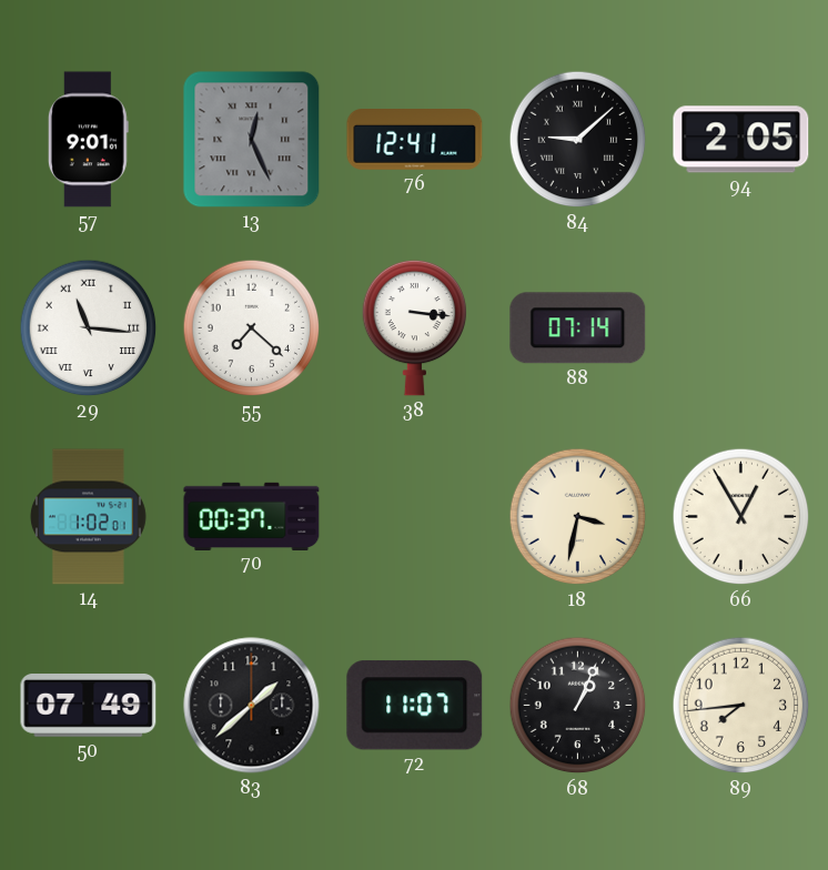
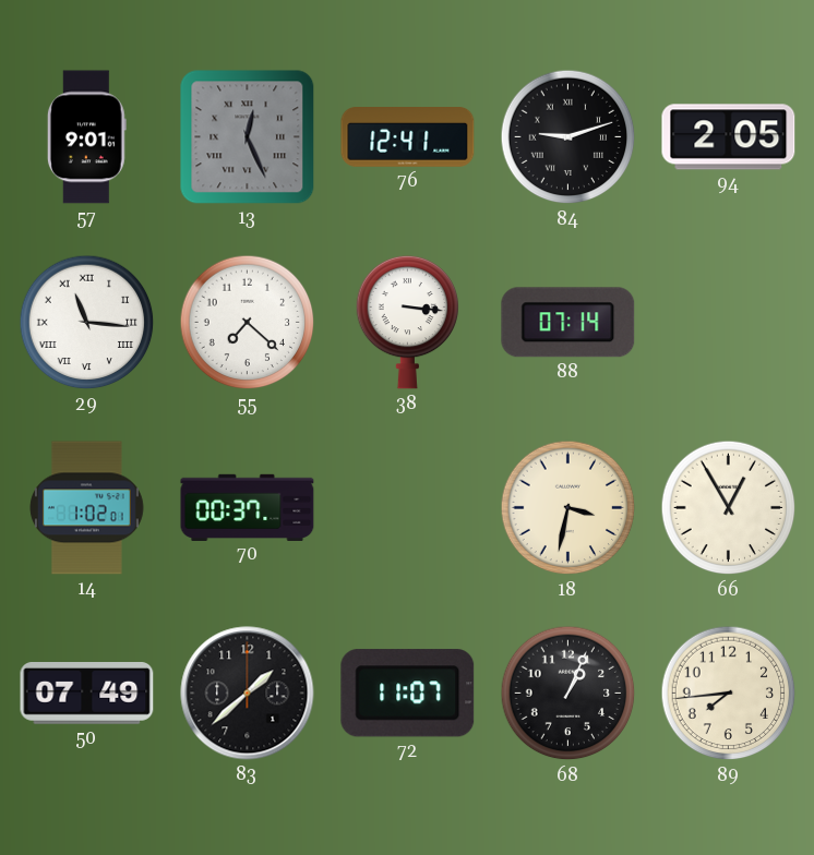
84: 9:08 -> 9:12 (568, 137)
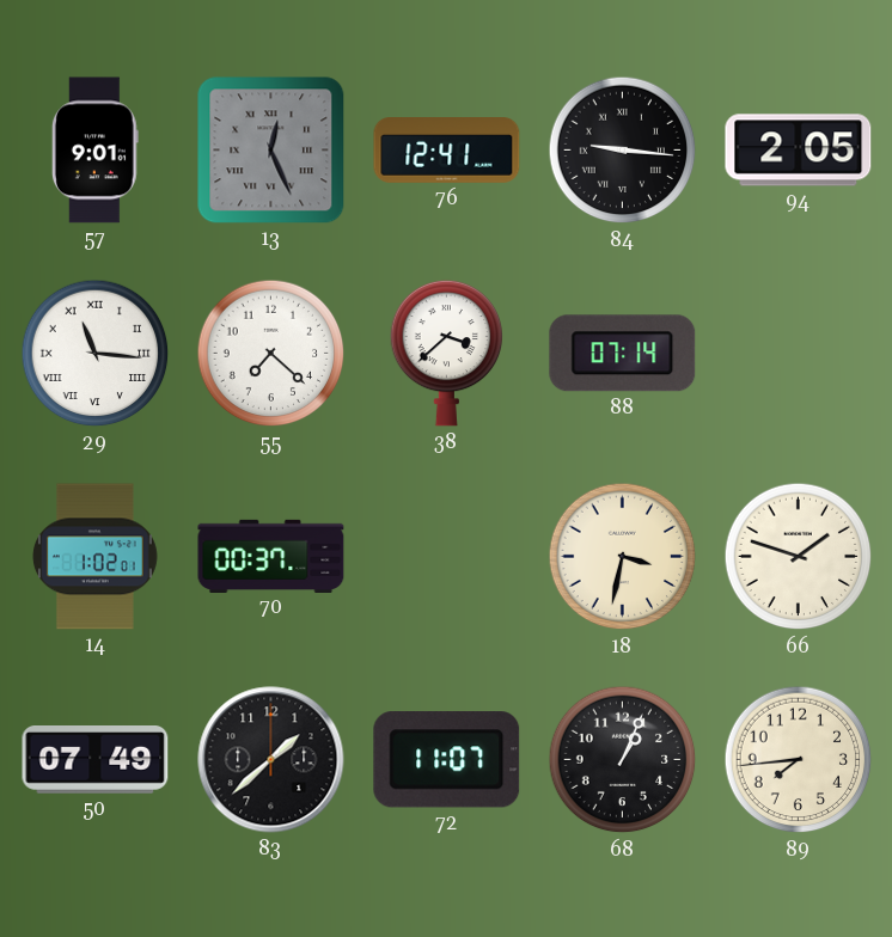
84: 9:12 -> 9:16 (623, 151)
38: 3:16 -> 3:38 (447, 353)
66: 12:55 -> 1:48 (799, 557)
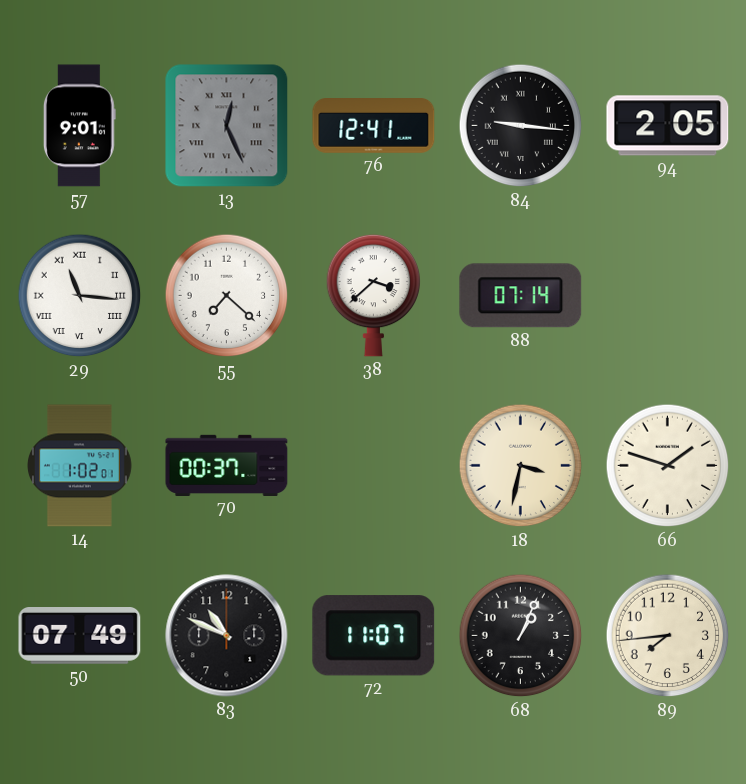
83: 1:38 -> 10:49 (227, 636)
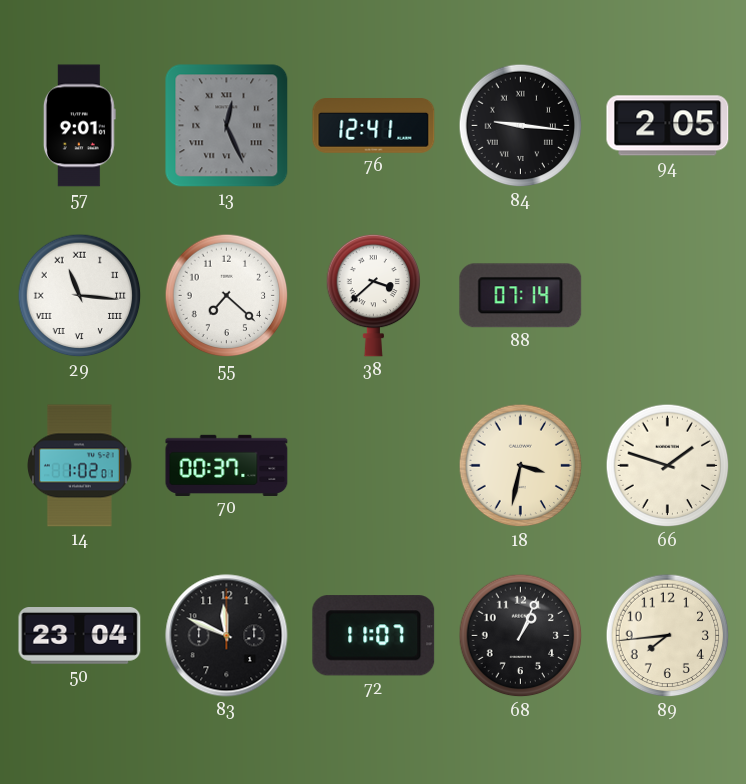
50: 07:49 -> 23:04 (80, 636)
83: 10:49 -> 11:49 (227, 636)
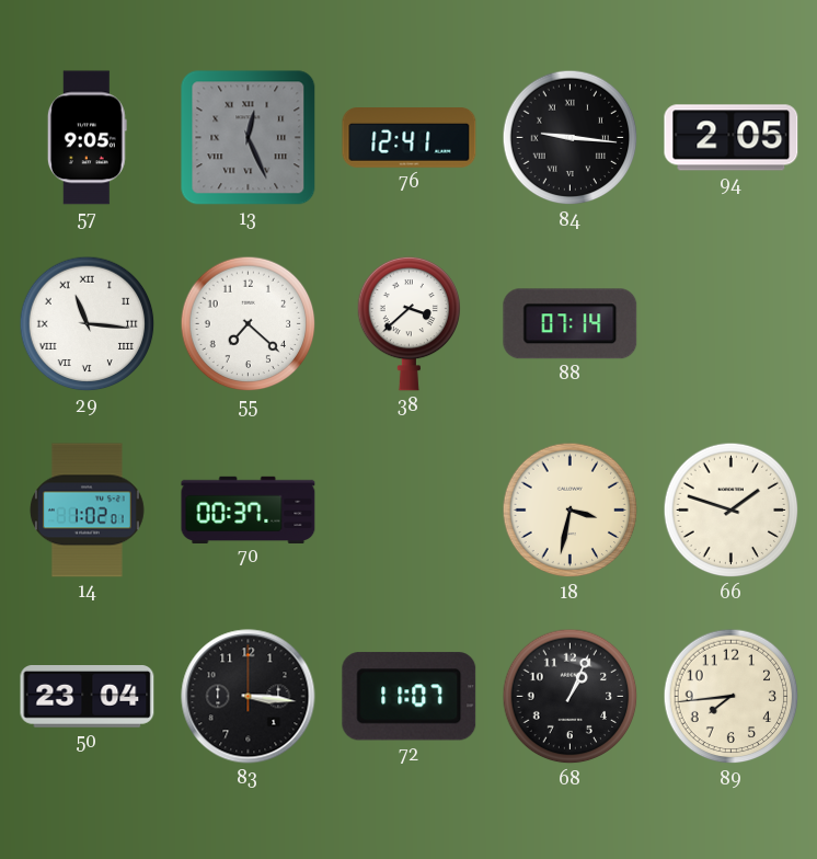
57: 9:01 -> 9:05 (87, 138)
83: 11:49 -> 3:16 (249, 697)
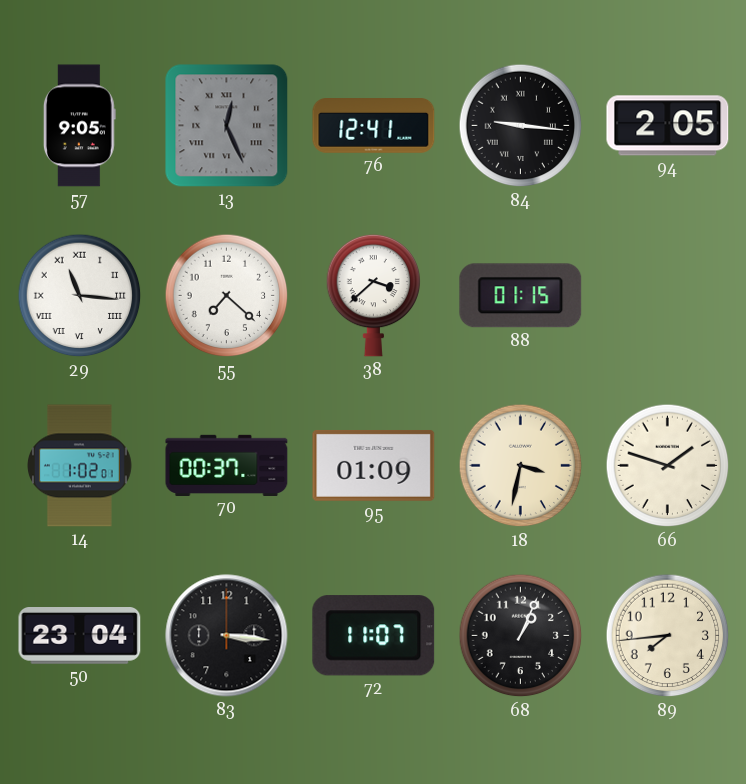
88: 07:14 -> 01:15 (521, 296)
95: none -> 01:09 (374, 465)
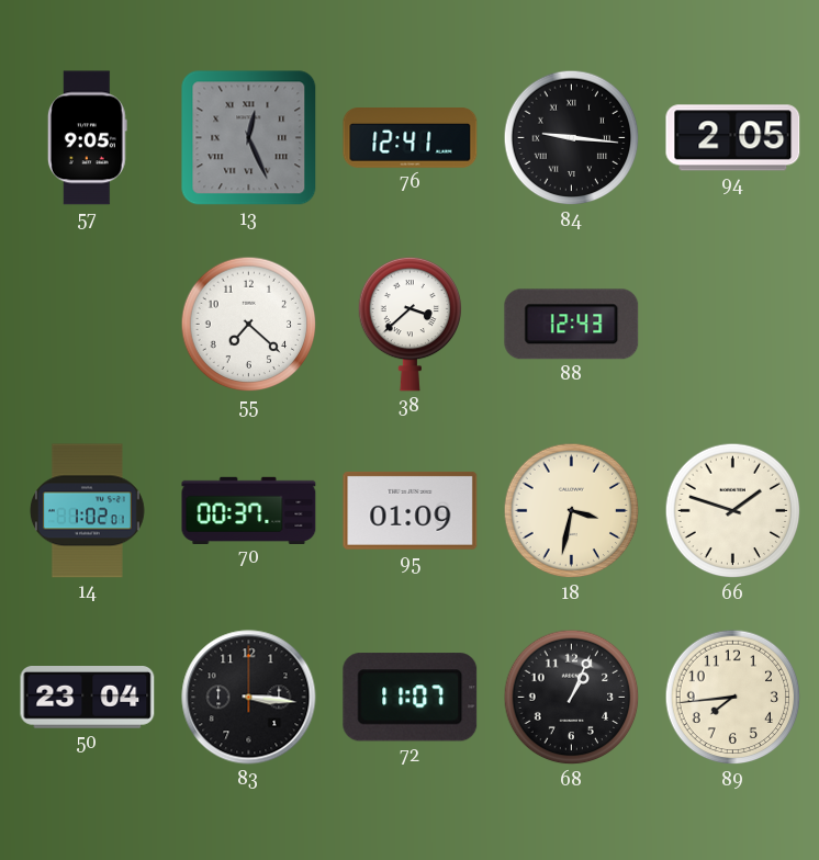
29: 11:16 -> none (80, 296)
88: 01:15 -> 12:43 (572, 325)
